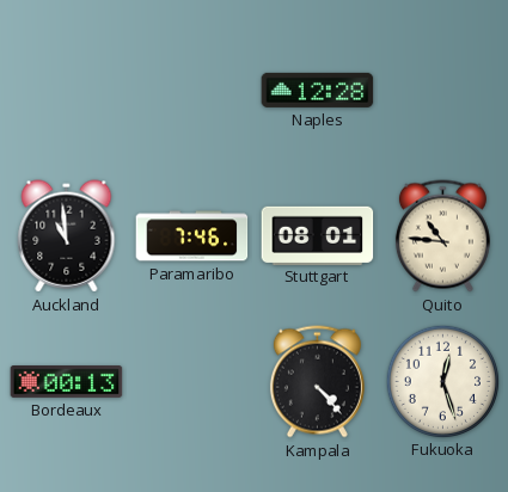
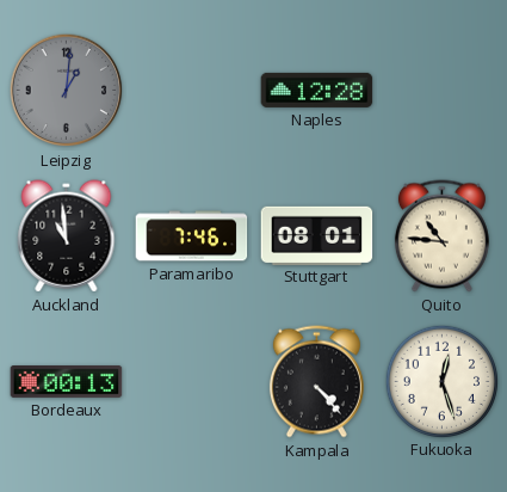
Leipzig: none -> 1:01 (67, 91)
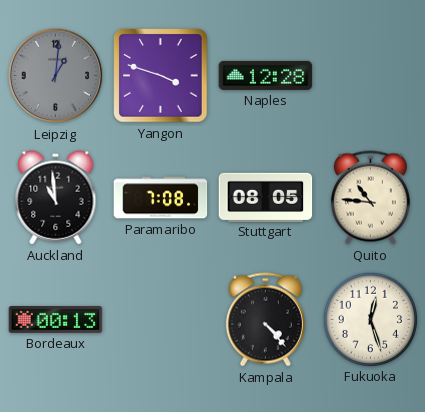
Yangon: none -> 3:48 (161, 76)
Paramaribo: 7:46 -> 7:08 (161, 198)
Stuttgart: 08:01 -> 08:05 (266, 197)
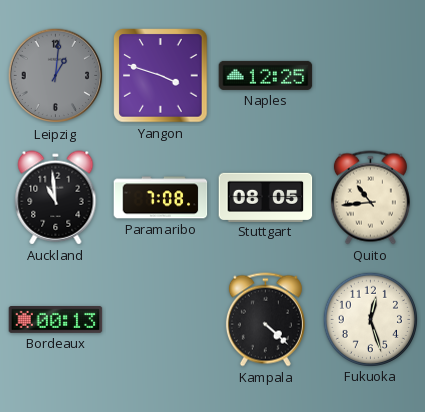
Naples: 12:28 -> 12:25 (266, 75)
Quito: 10:46 -> 10:44 (370, 198)
Kampala: 4:23 -> 4:22 (265, 320)
